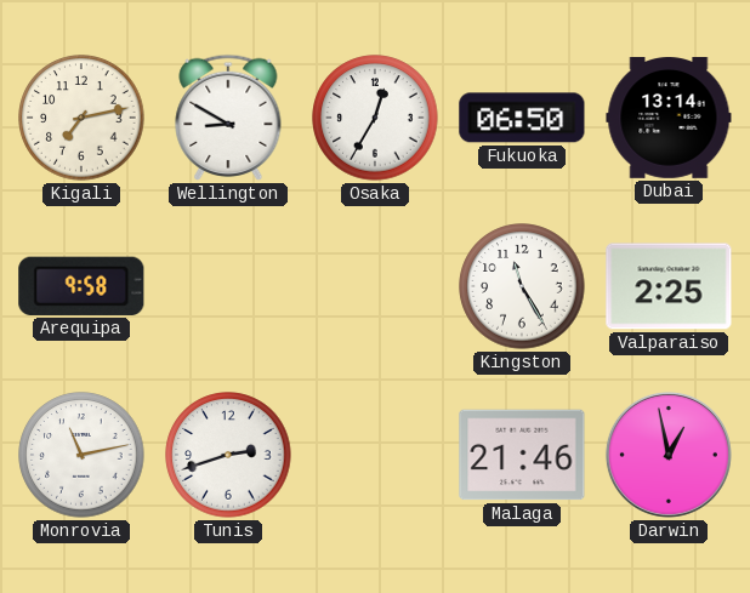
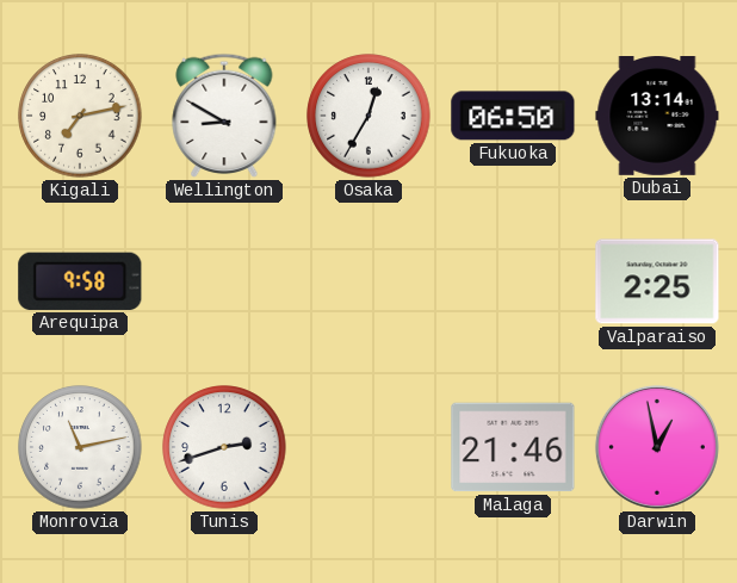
Kingston: 11:25 -> none (522, 286)
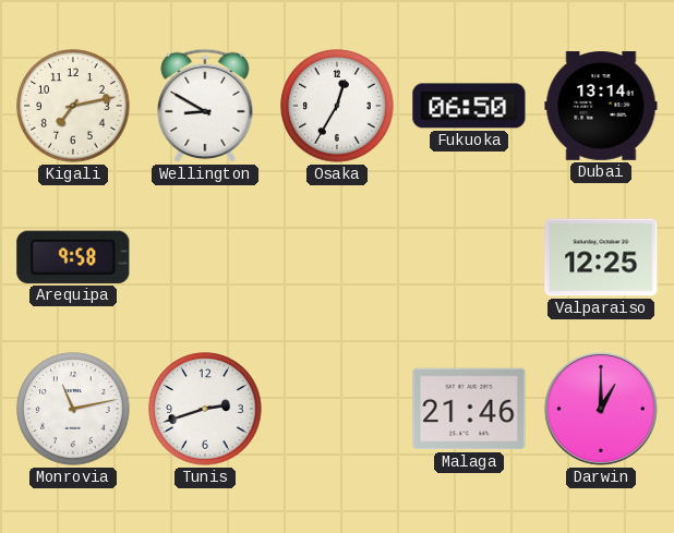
Valparaiso: 2:25 -> 12:25 (601, 257)
Darwin: 12:58 -> 1:00 (601, 409)
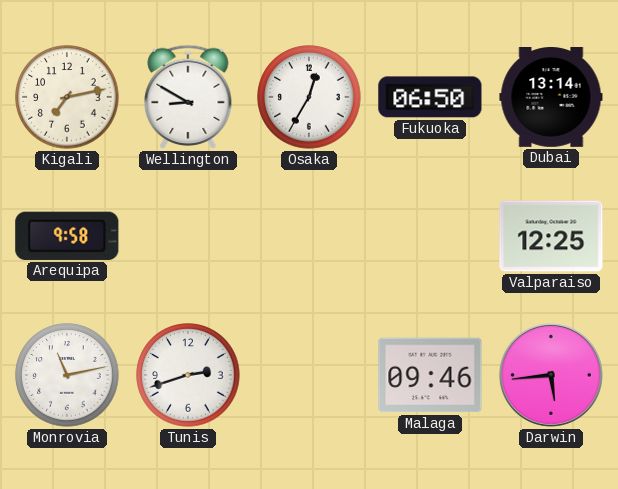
Malaga: 21:46 -> 09:46 (430, 375)
Darwin: 1:00 -> 5:44 (551, 375)
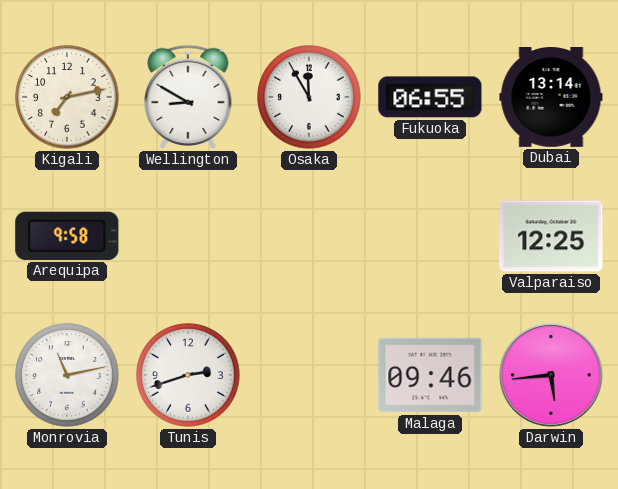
Osaka: 12:35 -> 11:55 (309, 97)
Fukuoka: 06:50 -> 06:55 (430, 97)
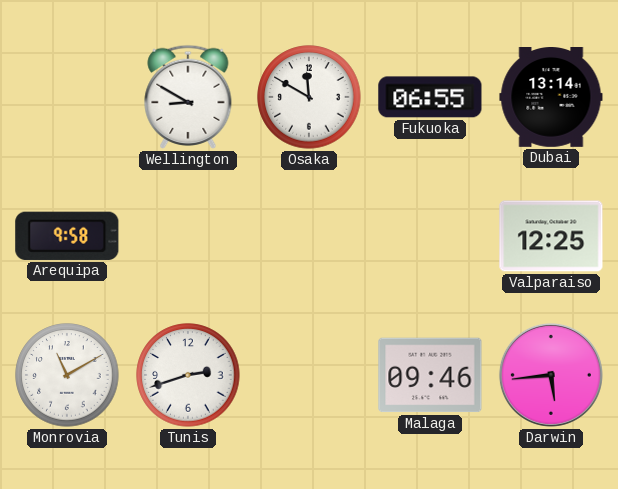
Kigali: 7:13 -> none (67, 97)
Osaka: 11:55 -> 11:50 (309, 97)
Monrovia: 11:13 -> 11:10 (67, 375)
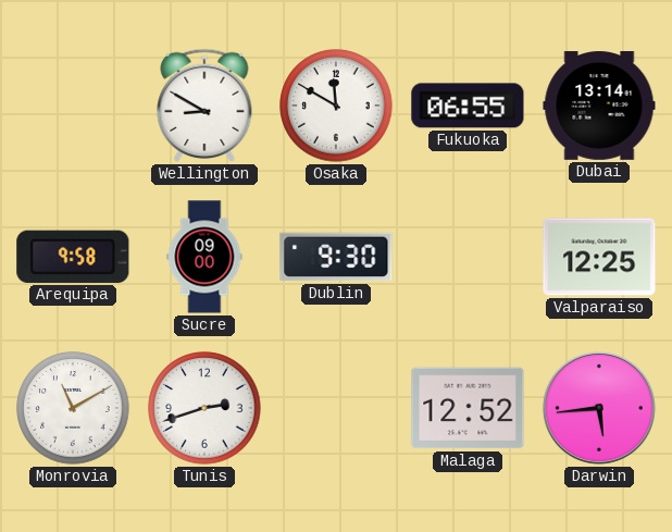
Sucre: none -> 09:00 (204, 257)
Dublin: none -> 9:30 (336, 257)
Malaga: 09:46 -> 12:52 (468, 408)
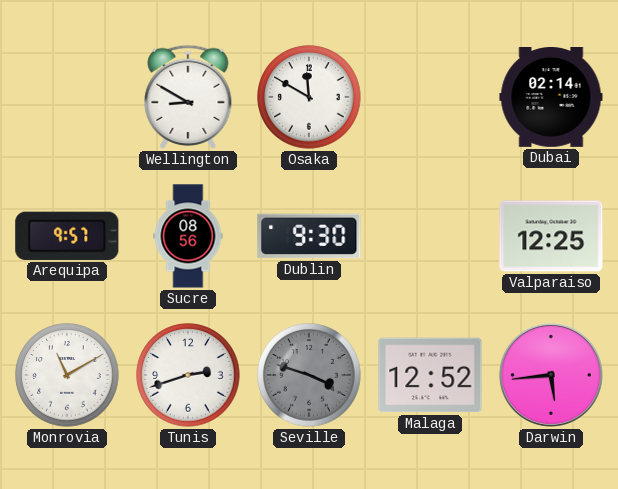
Fukuoka: 06:55 -> none (468, 106)
Dubai: 13:14 -> 02:14 (551, 98)
Arequipa: 9:58 -> 9:57 (67, 236)
Sucre: 09:00 -> 08:56 (188, 236)
Seville: none -> 3:48 (309, 375)
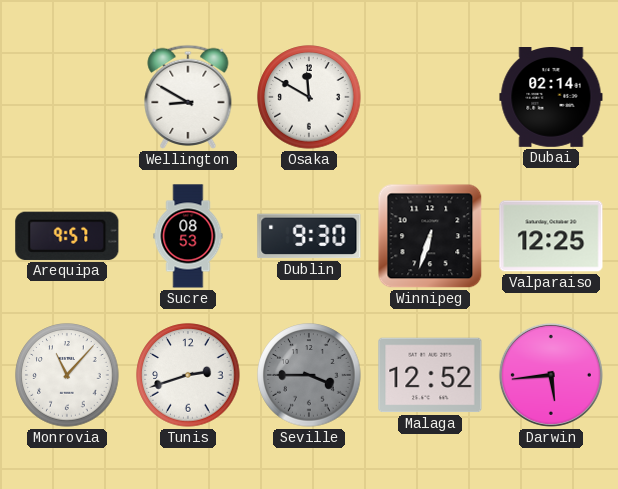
Sucre: 08:56 -> 08:53 (188, 236)
Winnipeg: none -> 6:33 (430, 236)
Monrovia: 11:10 -> 11:07 (67, 375)
Seville: 3:48 -> 3:45 (309, 375)
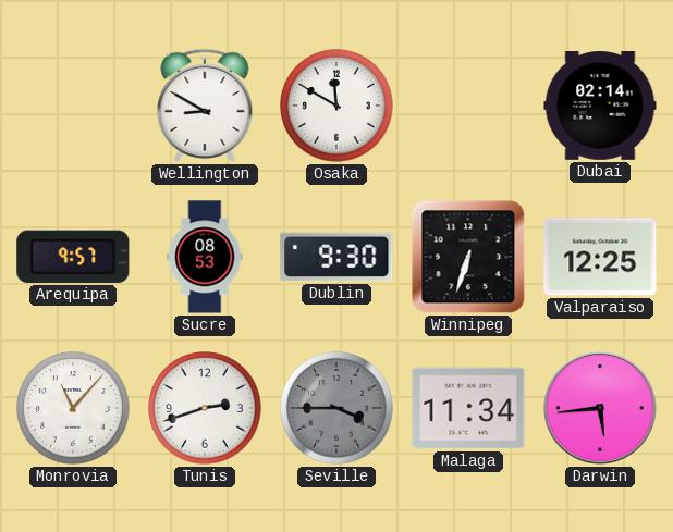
Malaga: 12:52 -> 11:34 (468, 408)
